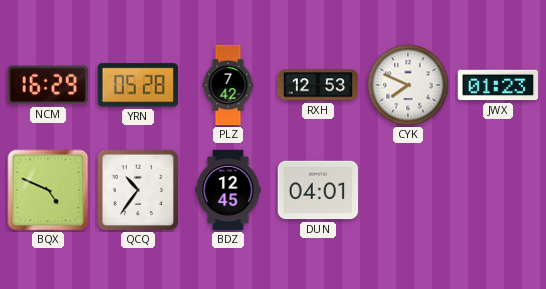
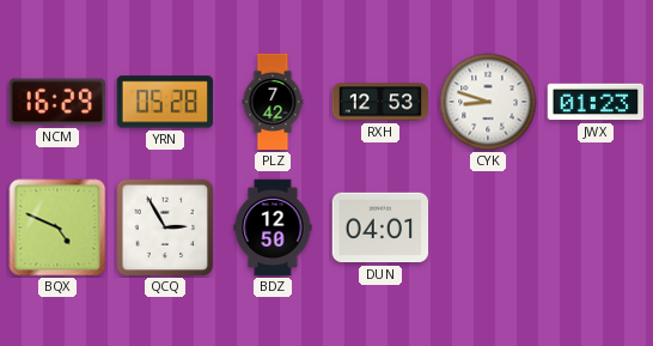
CYK: 7:49 -> 8:48 (488, 102)
QCQ: 10:36 -> 2:55 (165, 227)
BDZ: 12:45 -> 12:50 (273, 227)
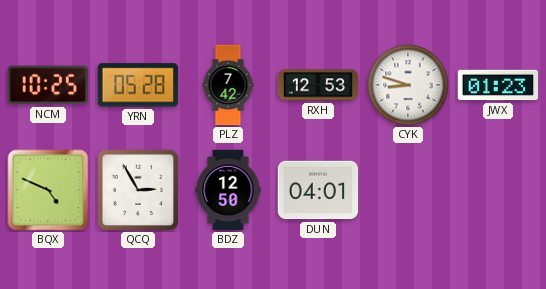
NCM: 16:29 -> 10:25 (48, 85)
